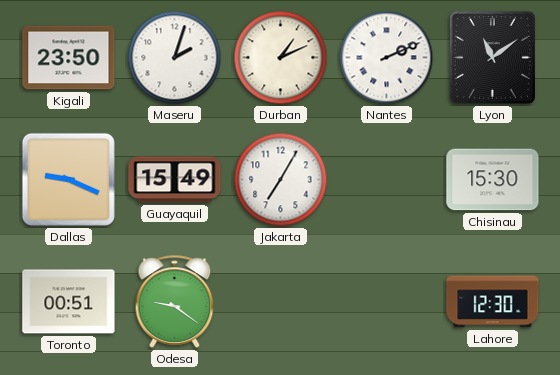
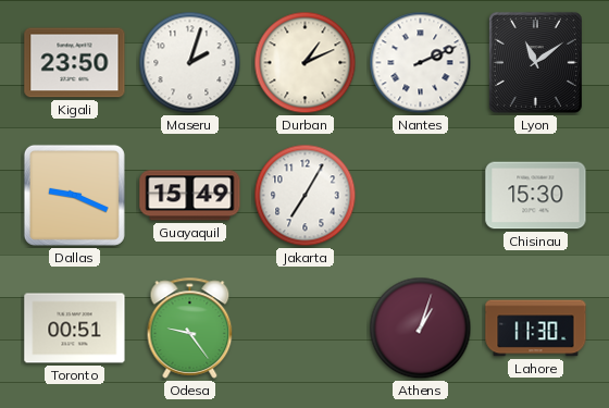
Odesa: 9:21 -> 9:24 (190, 327)
Athens: none -> 1:03 (421, 329)
Lahore: 12:30 -> 11:30 (536, 329)
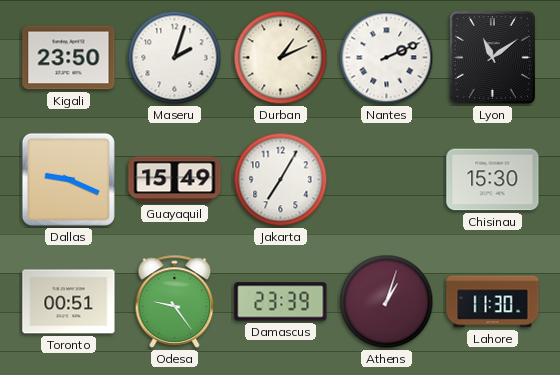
Damascus: none -> 23:39 (281, 302)
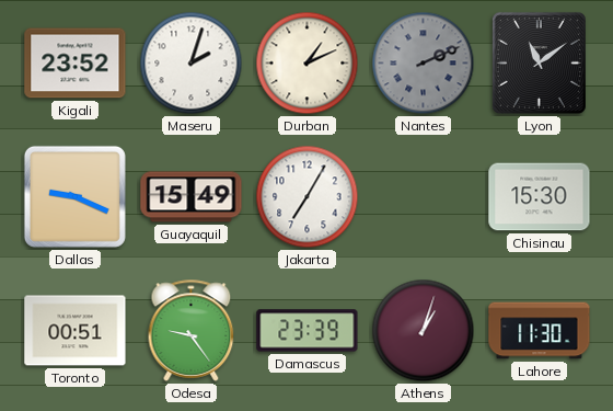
Kigali: 23:50 -> 23:52 (76, 64)
Nantes dial: white -> grey (424, 64)
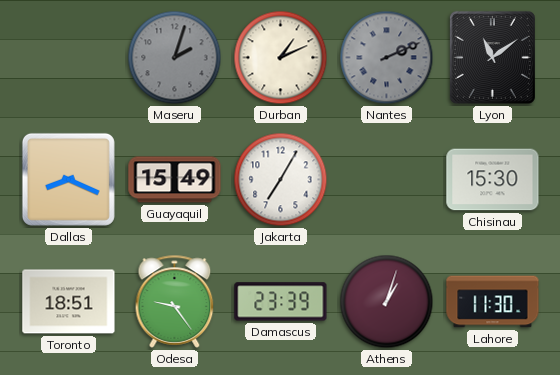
Kigali: 23:52 -> none (76, 64)
Maseru dial: white -> grey (175, 58)
Dallas: 9:19 -> 8:19 (68, 179)
Toronto: 00:51 -> 18:51 (69, 302)
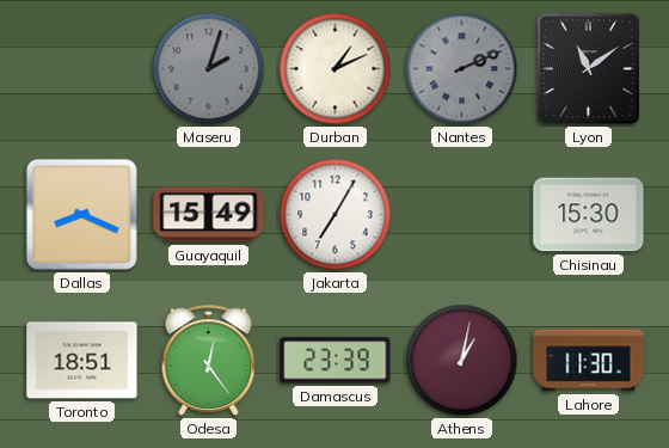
Odesa: 9:24 -> 12:24 (209, 360)
Athens: 1:03 -> 1:02 (462, 361)
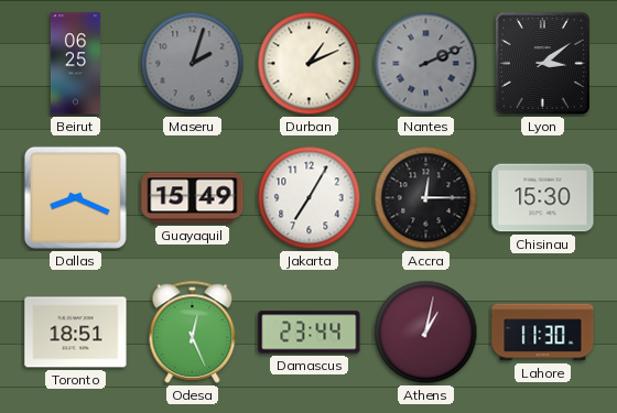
Beirut: none -> 06:25 (75, 64)
Lyon: 11:09 -> 3:09 (542, 63)
Accra: none -> 12:15 (426, 198)
Odesa: 12:24 -> 12:26 (193, 332)
Damascus: 23:39 -> 23:44 (310, 333)
